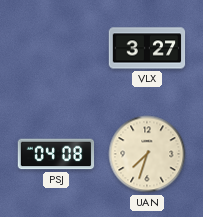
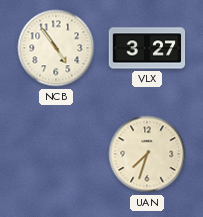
NCB: none -> 4:54 (56, 48)
PSJ: 04:08 -> none (56, 154)
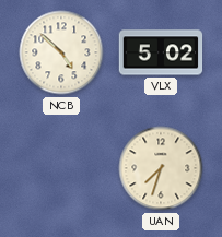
NCB: 4:54 -> 4:52 (61, 52)
VLX: 3:27 -> 5:02 (161, 52)
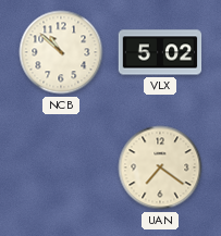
NCB: 4:52 -> 10:52 (61, 52)
UAN: 7:33 -> 7:21 (160, 167)
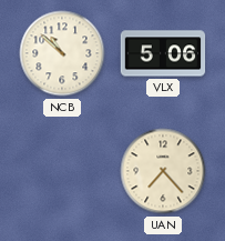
VLX: 5:02 -> 5:06 (163, 53)
UAN: 7:21 -> 7:23 (163, 171)
